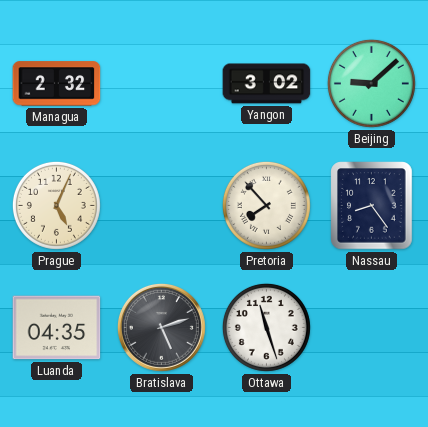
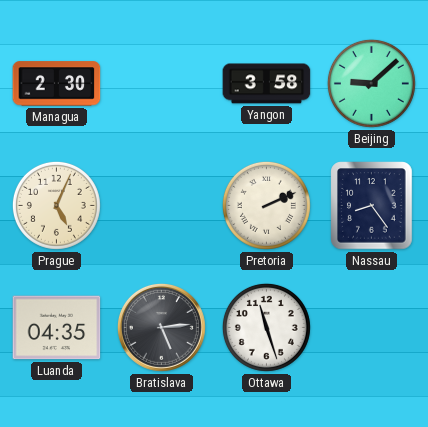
Managua: 2:32 -> 2:30 (57, 84)
Yangon: 3:02 -> 3:58 (267, 84)
Pretoria: 7:53 -> 2:11 (266, 205)
Bratislava: 5:12 -> 5:14 (161, 327)
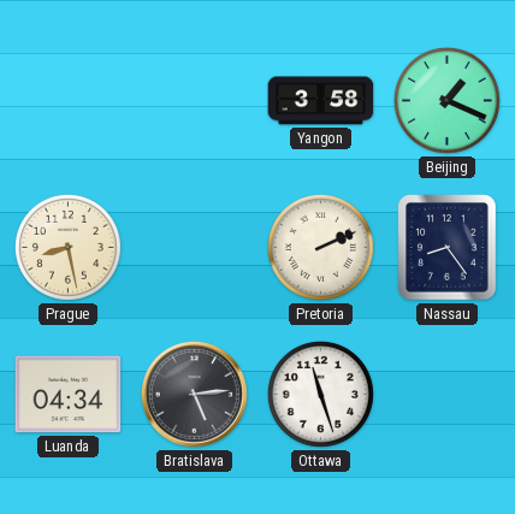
Managua: 2:30 -> none (57, 84)
Beijing: 9:08 -> 1:19 (446, 100)
Prague: 5:04 -> 8:28 (67, 247)
Luanda: 04:35 -> 04:34 (69, 395)
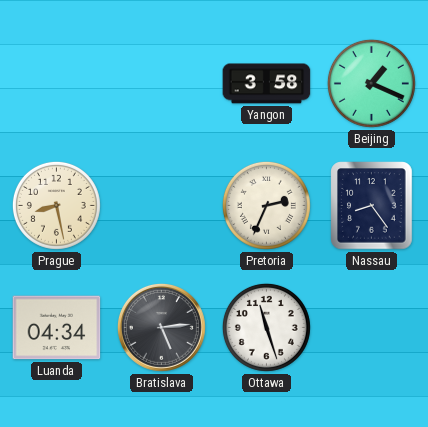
Pretoria: 2:11 -> 2:34 (266, 205)
